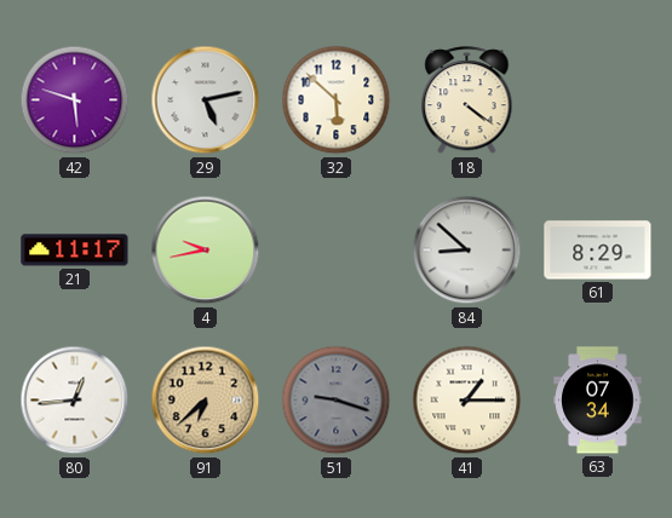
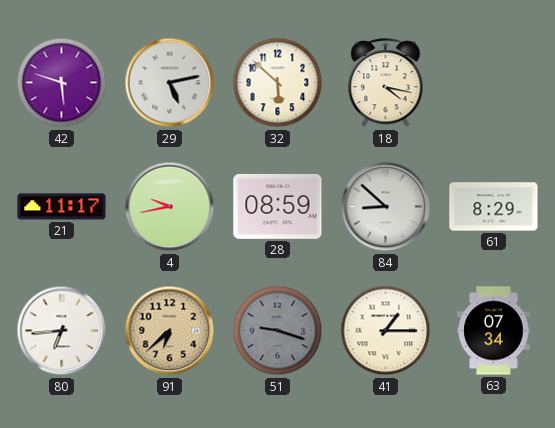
18: 4:21 -> 4:17 (386, 83)
28: none -> 08:59 (278, 206)
80: 12:44 -> 6:44 (62, 331)
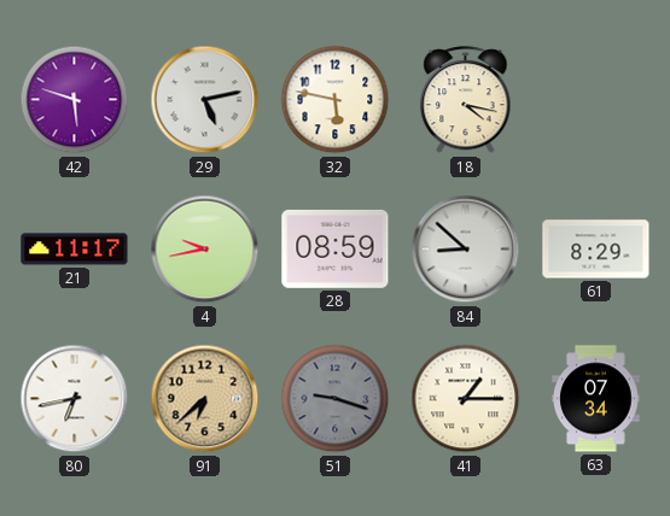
32: 5:52 -> 5:47 (336, 100)
80: 6:44 -> 6:43 (75, 399)
